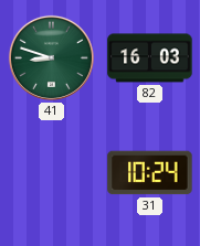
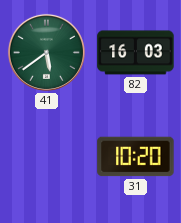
41: 8:48 -> 5:39 (46, 52)
31: 10:24 -> 10:20 (136, 157)
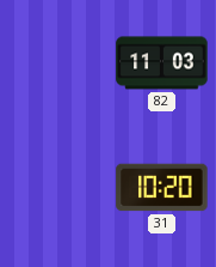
41: 5:39 -> none (46, 52)
82: 16:03 -> 11:03 (162, 63)
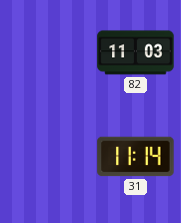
31: 10:20 -> 11:14 (136, 157)
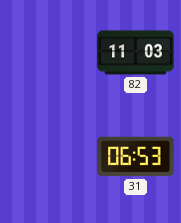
31: 11:14 -> 06:53 (136, 157)
